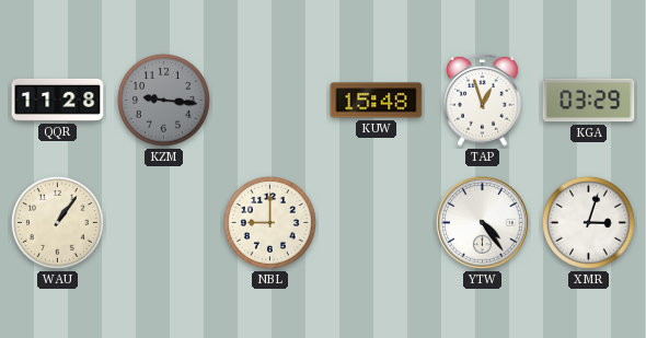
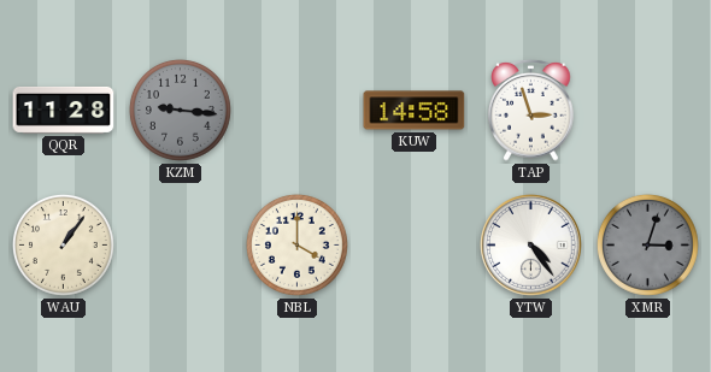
KUW: 15:48 -> 14:58 (415, 111)
TAP: 12:57 -> 2:57 (531, 111)
KGA: 03:29 -> none (589, 101)
NBL: 9:00 -> 4:00 (296, 244)
XMR dial: white -> grey (647, 244)
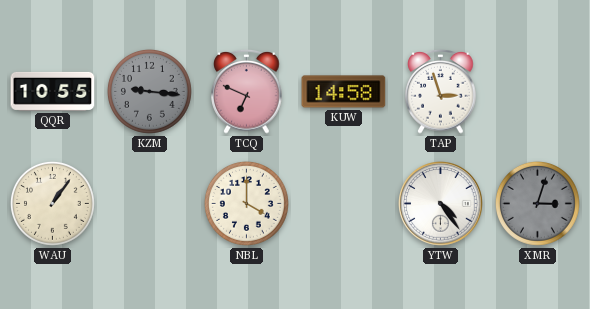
QQR: 11:28 -> 10:55 (53, 91)
TCQ: none -> 6:49 (247, 92)
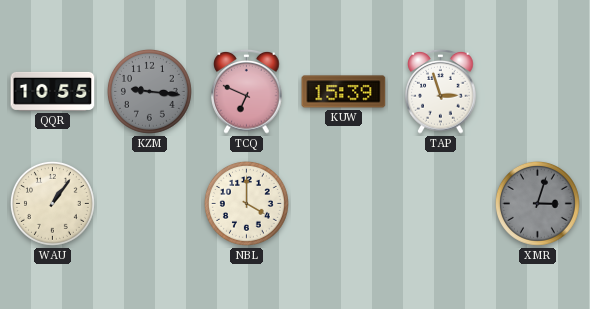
KUW: 14:58 -> 15:39 (344, 92)
YTW: 4:24 -> none (441, 204)
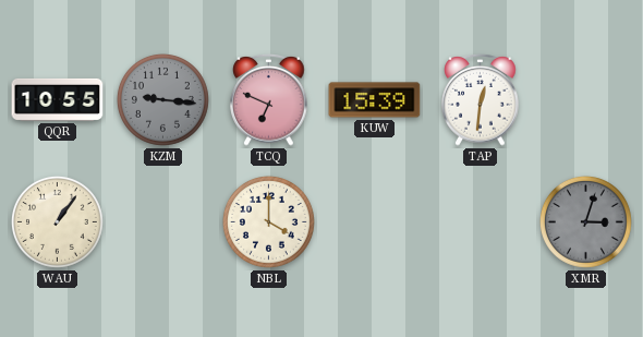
TAP: 2:57 -> 12:31 (481, 100)
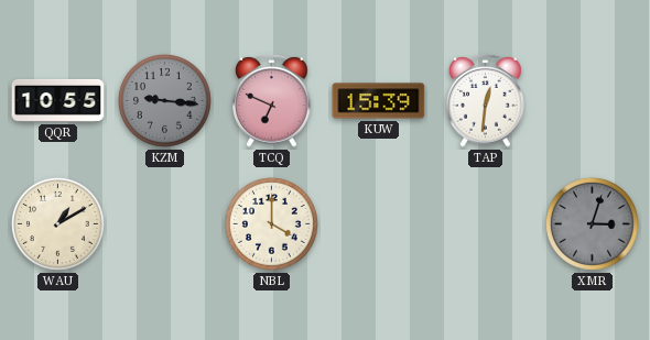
WAU: 1:06 -> 1:10 (57, 223)
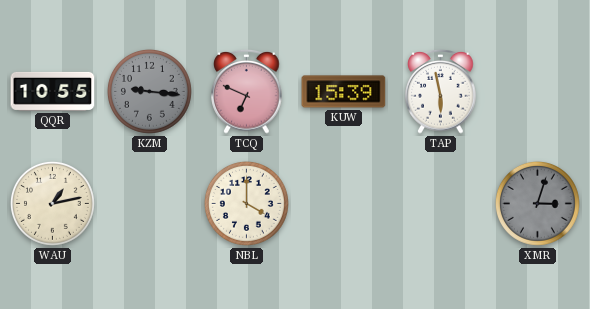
TAP: 12:31 -> 5:58 (441, 92)
WAU: 1:10 -> 1:13 (52, 203)
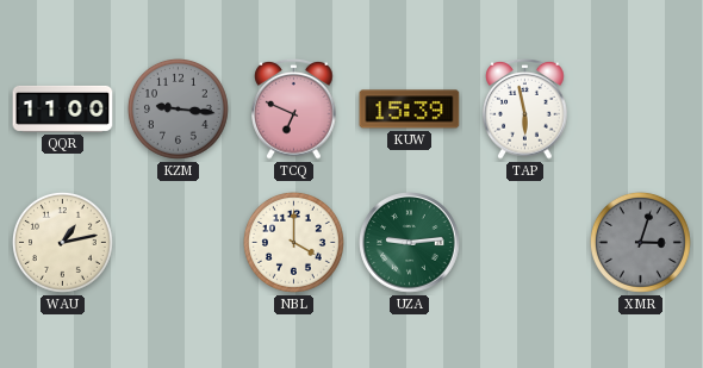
QQR: 10:55 -> 11:00 (63, 108)
UZA: none -> 9:14 (410, 243)
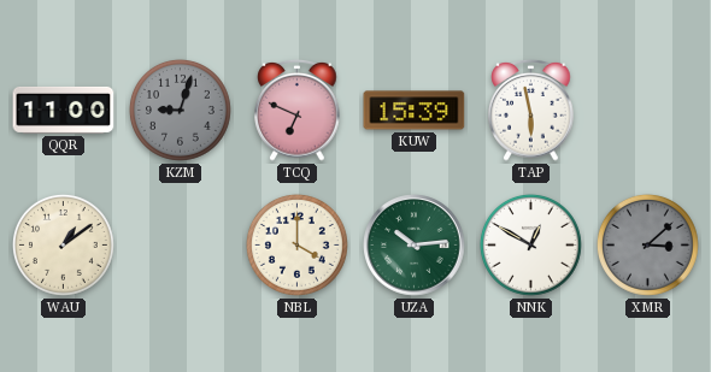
KZM: 9:16 -> 9:03 (180, 110)
WAU: 1:13 -> 1:09 (63, 244)
UZA: 9:14 -> 10:14 (415, 246)
NNK: none -> 12:50 (530, 244)
XMR: 3:03 -> 3:08 (647, 244)
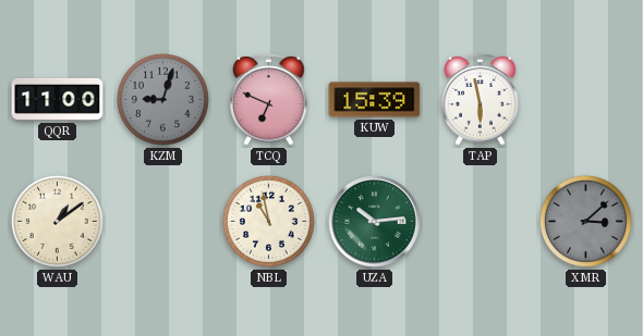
NBL: 4:00 -> 10:58 (268, 221)
NNK: 12:50 -> none (530, 244)
